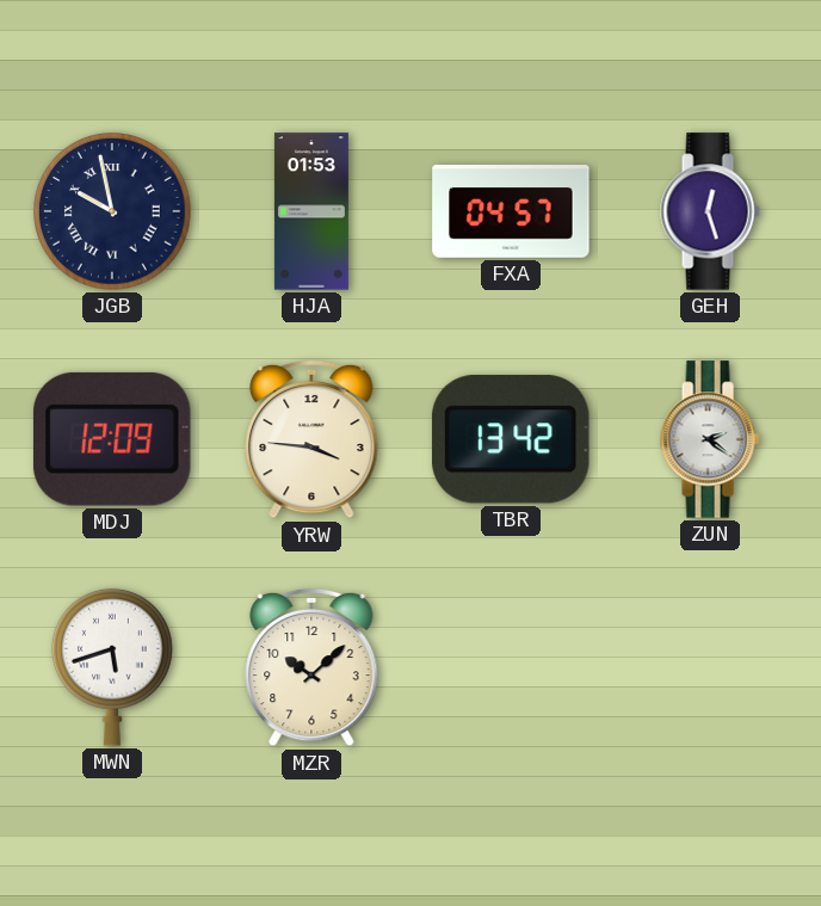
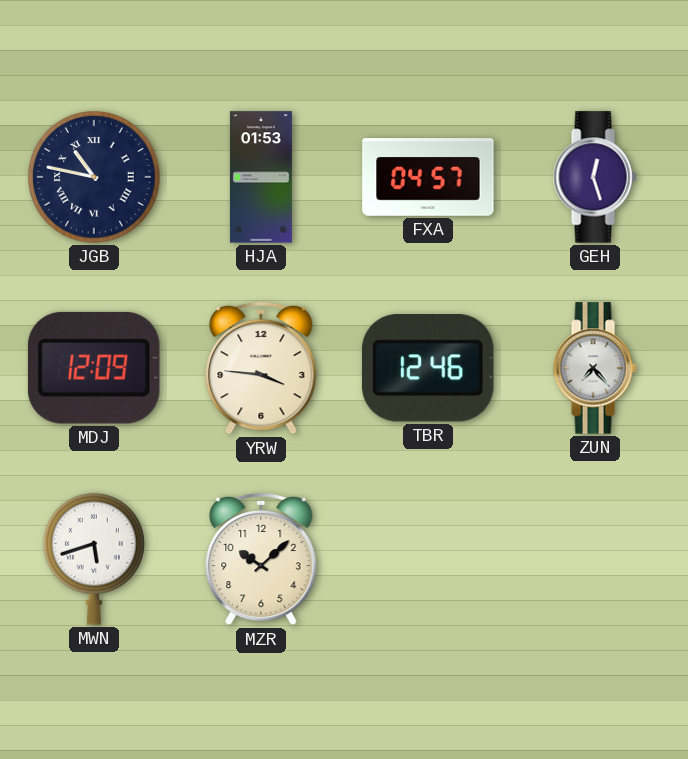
JGB: 9:58 -> 10:47 (94, 177)
TBR: 13:42 -> 12:46 (428, 368)
ZUN: 2:21 -> 7:23 (595, 368)
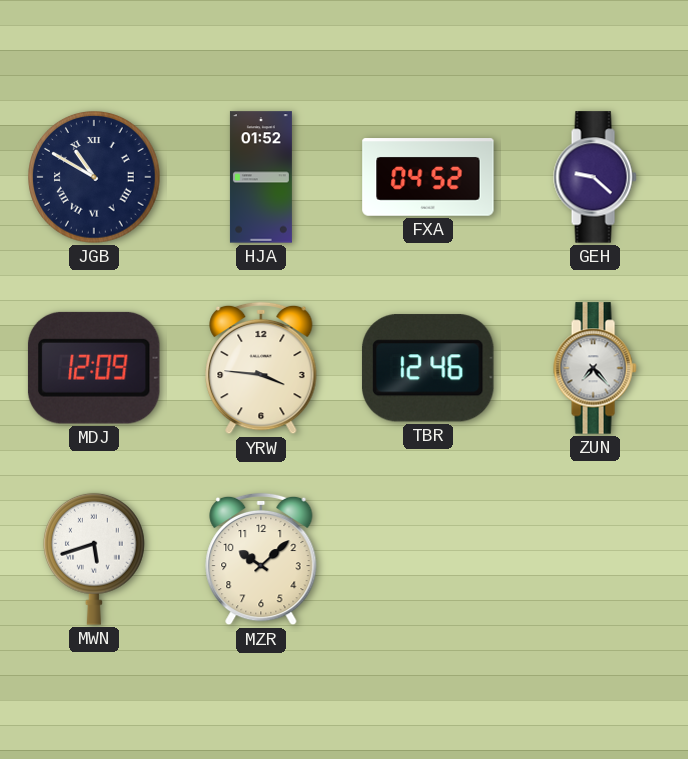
JGB: 10:47 -> 10:50 (94, 177)
HJA: 01:53 -> 01:52 (261, 177)
FXA: 04:57 -> 04:52 (428, 177)
GEH: 12:27 -> 9:22 (595, 177)
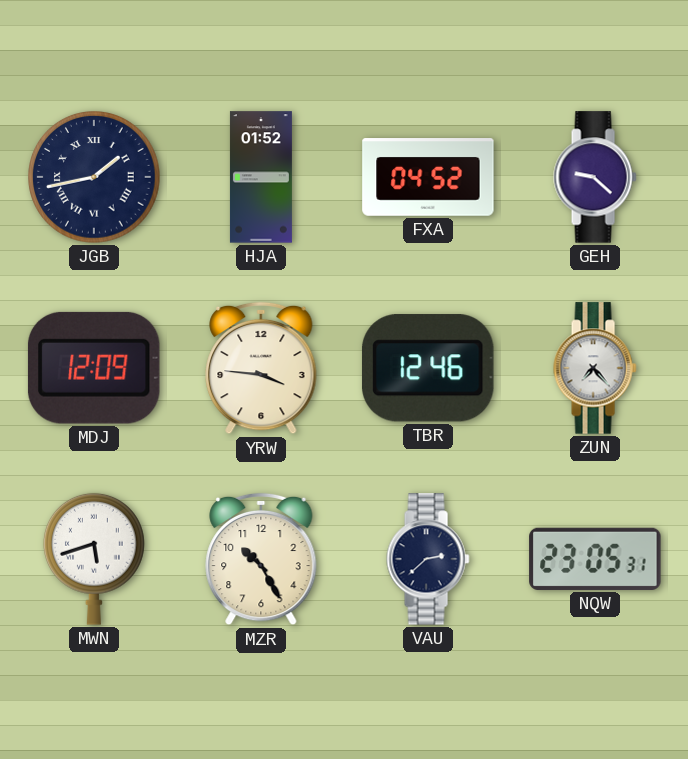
JGB: 10:50 -> 1:43 (94, 177)
MZR: 10:08 -> 10:25 (261, 559)
VAU: none -> 2:38 (428, 559)
NQW: none -> 23:05 (595, 559)
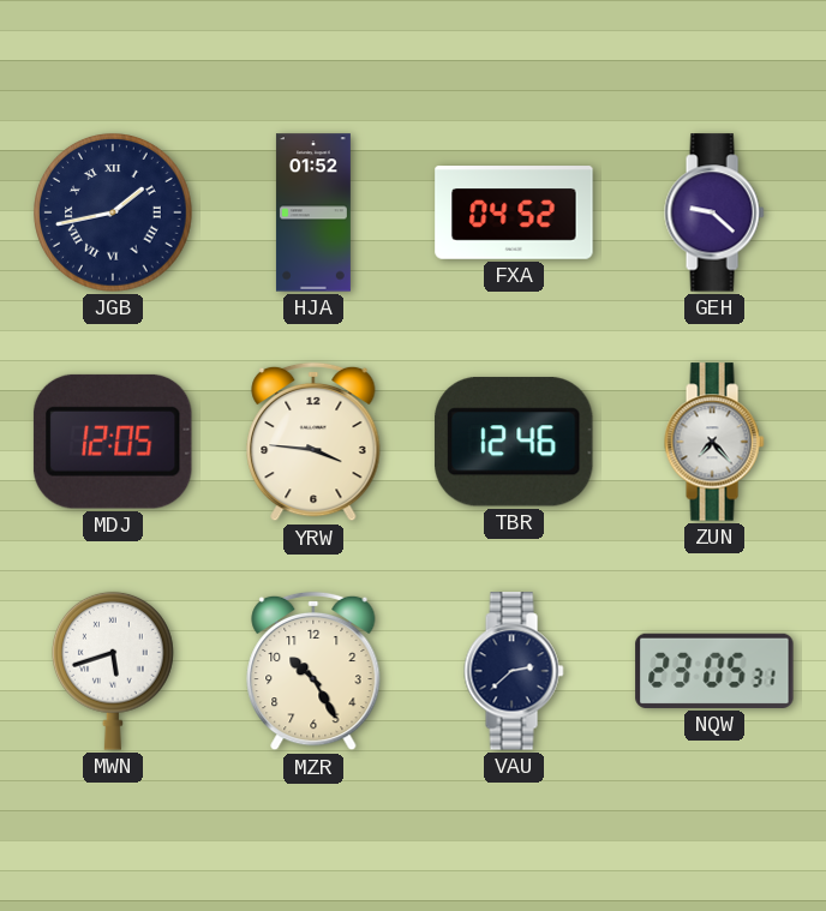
MDJ: 12:09 -> 12:05 (113, 442)
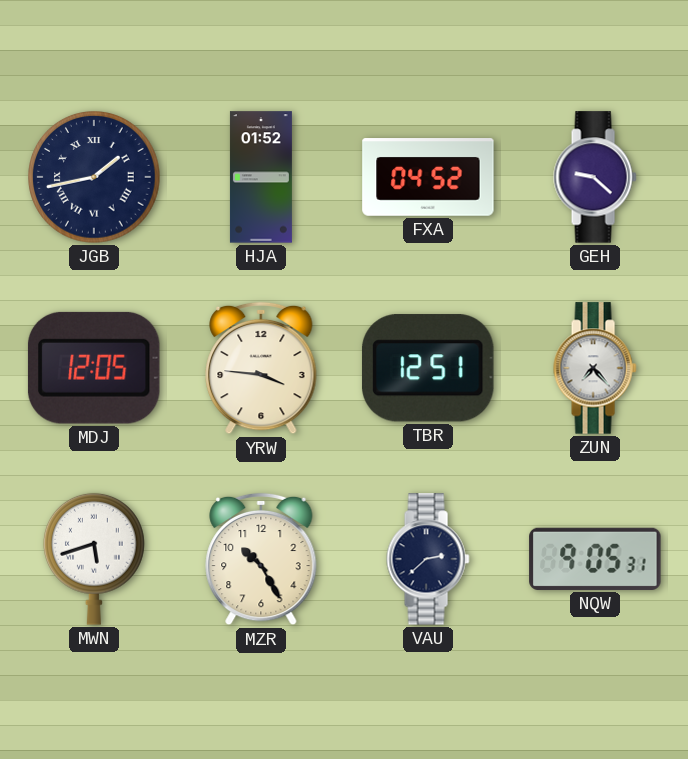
TBR: 12:46 -> 12:51 (428, 368)
NQW: 23:05 -> 9:05 (595, 559)
